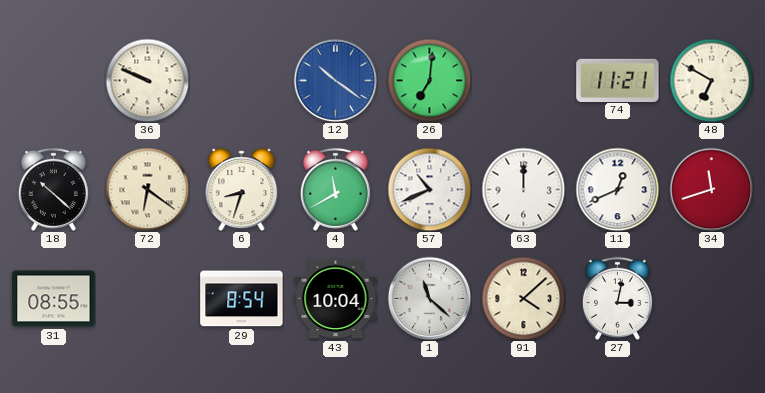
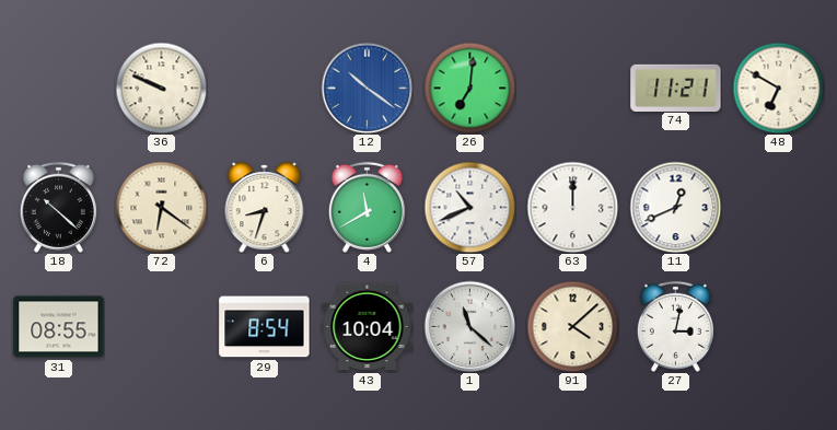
34: 11:42 -> none (711, 189)
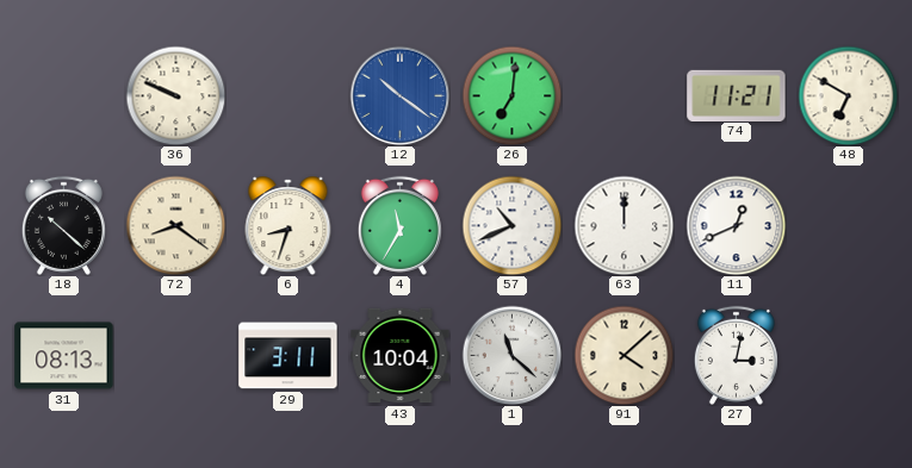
72: 6:21 -> 8:21 (175, 225)
4: 11:40 -> 11:35 (399, 225)
31: 08:55 -> 08:13 (64, 356)
29: 8:54 -> 3:11 (289, 356)
